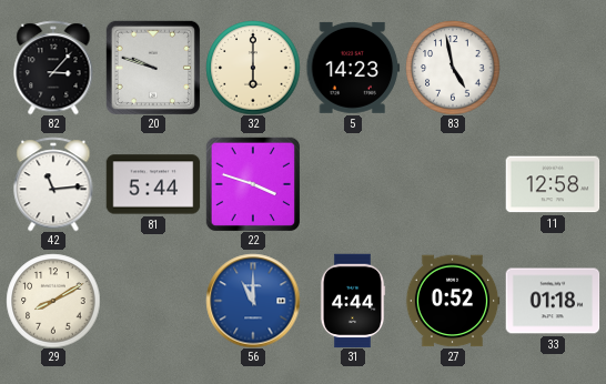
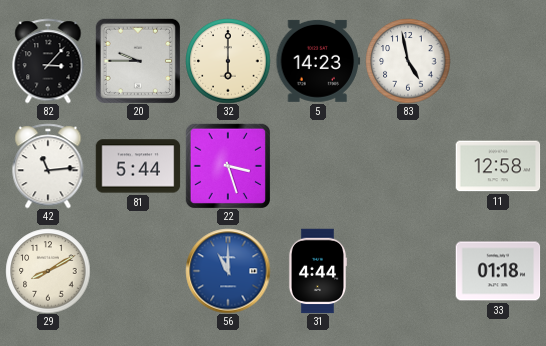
20: 9:48 -> 9:45 (138, 61)
22: 3:48 -> 3:27 (228, 166)
27: 0:52 -> none (453, 301)
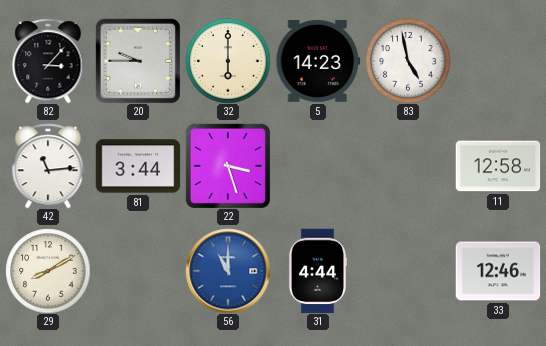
81: 5:44 -> 3:44 (138, 166)
33: 01:18 -> 12:46 (498, 271)
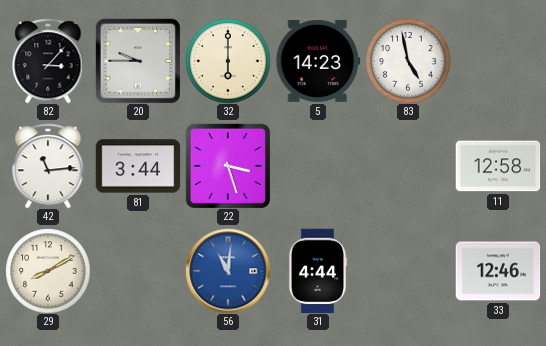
56: 11:00 -> 11:01 (228, 271)
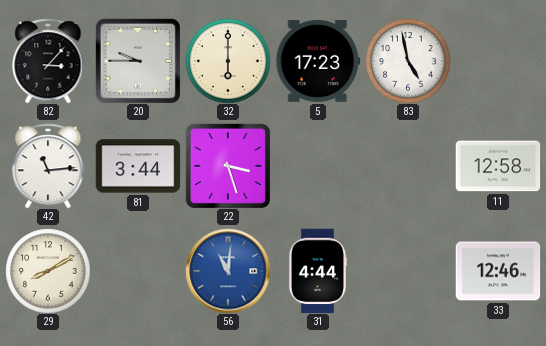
5: 14:23 -> 17:23 (318, 61)
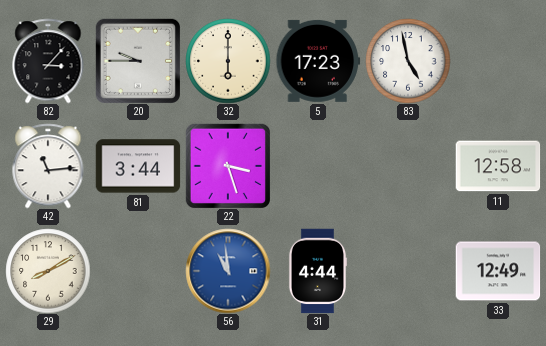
56: 11:01 -> 10:59 (228, 271)
33: 12:46 -> 12:49 (498, 271)
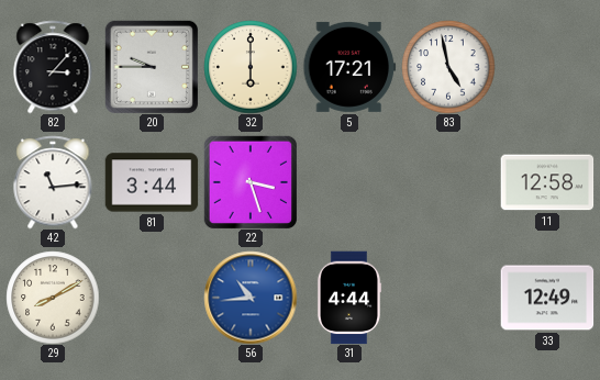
5: 17:23 -> 17:21 (349, 67)
56: 10:59 -> 10:44 (251, 298)
